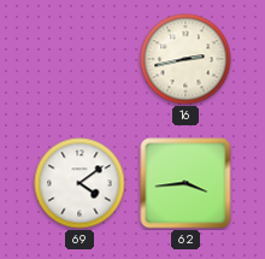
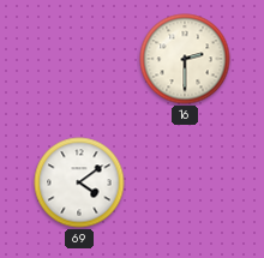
16: 2:43 -> 2:30 (185, 59)
62: 3:44 -> none (185, 183)
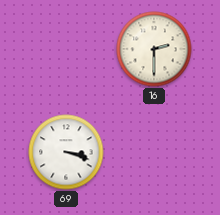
69: 4:09 -> 3:18 (66, 152)
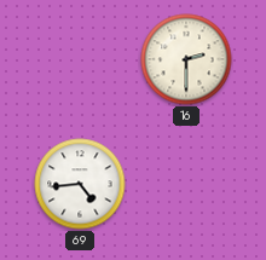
69: 3:18 -> 4:44 (80, 184)
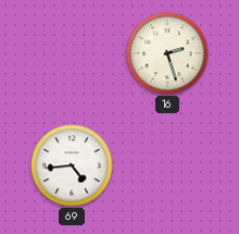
16: 2:30 -> 2:27 (167, 53)
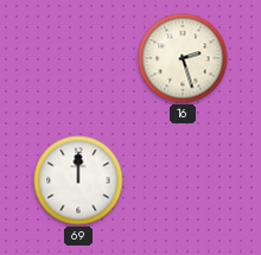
69: 4:44 -> 12:00 (78, 180)
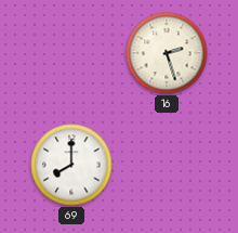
69: 12:00 -> 8:00 (71, 165)
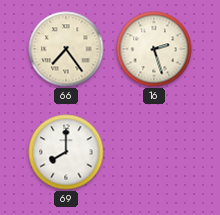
66: none -> 7:24 (66, 49)
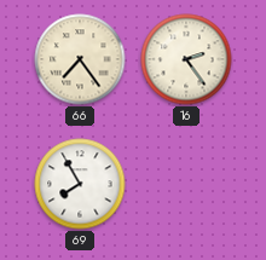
16: 2:27 -> 2:24 (186, 59)
69: 8:00 -> 7:55 (80, 184)
